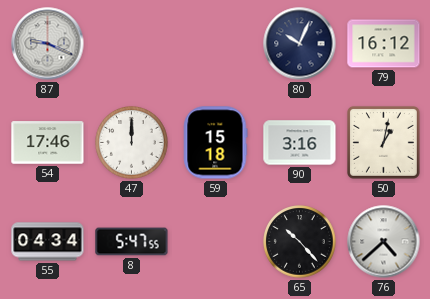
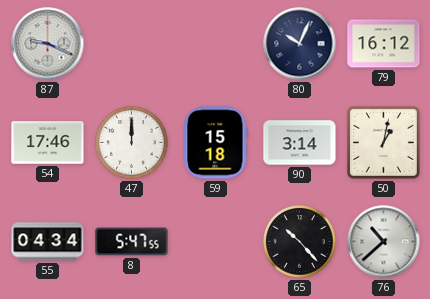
90: 3:16 -> 3:14 (300, 143)
76: 4:38 -> 10:38 (384, 242)
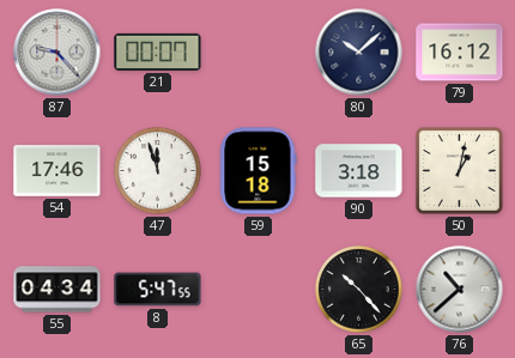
87: 9:19 -> 9:23 (57, 53)
21: none -> 00:07 (158, 51)
80: 10:04 -> 10:08 (359, 53)
47: 12:00 -> 11:57 (158, 171)
90: 3:14 -> 3:18 (359, 171)
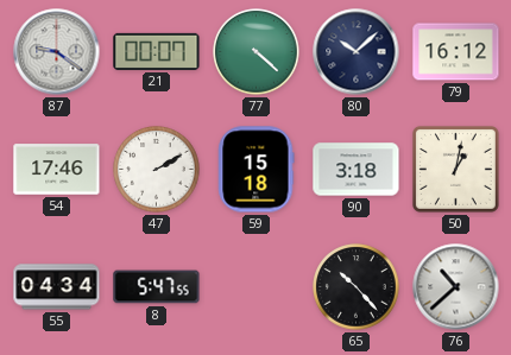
87: 9:23 -> 9:21 (57, 52)
77: none -> 4:22 (257, 52)
47: 11:57 -> 2:10 (157, 170)
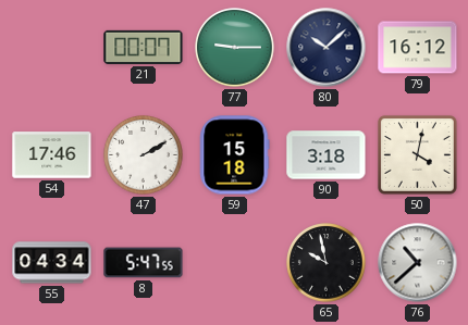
87: 9:21 -> none (57, 52)
77: 4:22 -> 9:15 (235, 48)
50: 1:02 -> 4:02 (417, 154)
65: 10:23 -> 9:58 (327, 263)
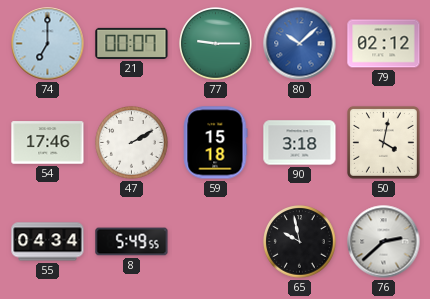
74: none -> 7:00 (48, 44)
80 dial: navy -> blue (300, 44)
79: 16:12 -> 02:12 (384, 44)
8: 5:47 -> 5:49 (132, 242)
76: 10:38 -> 2:38 (384, 242)
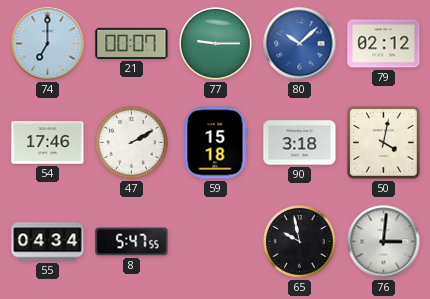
8: 5:49 -> 5:47 (132, 242)
76: 2:38 -> 3:01 (384, 242)
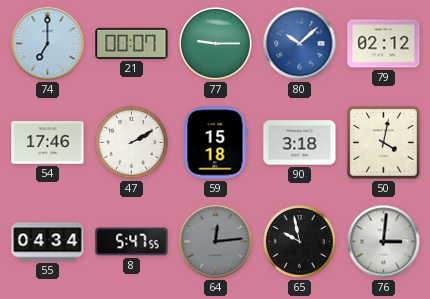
64: none -> 12:14 (216, 242)
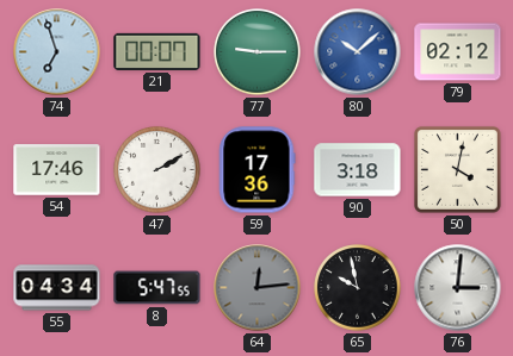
74: 7:00 -> 6:57 (57, 52)
59: 15:18 -> 17:36 (258, 170)
